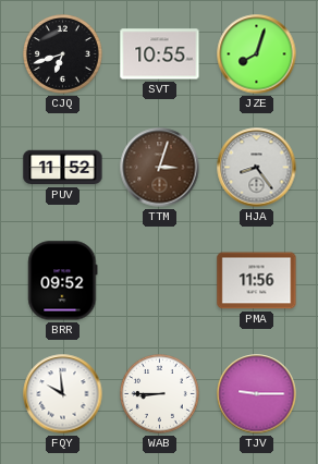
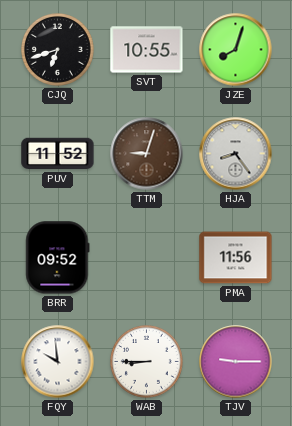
TTM: 3:03 -> 9:03 (147, 154)
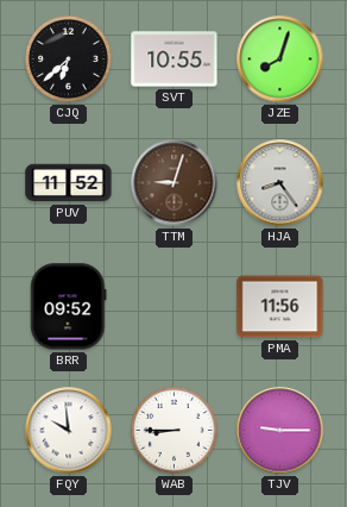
CJQ: 6:42 -> 6:38 (69, 60)
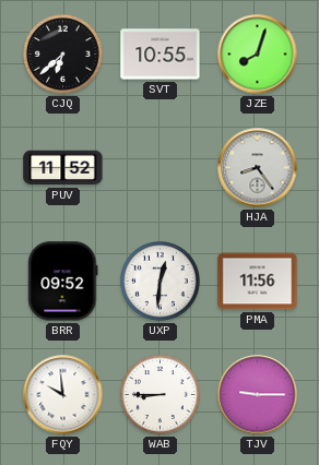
TTM: 9:03 -> none (175, 183)
UXP: none -> 12:31 (161, 282)
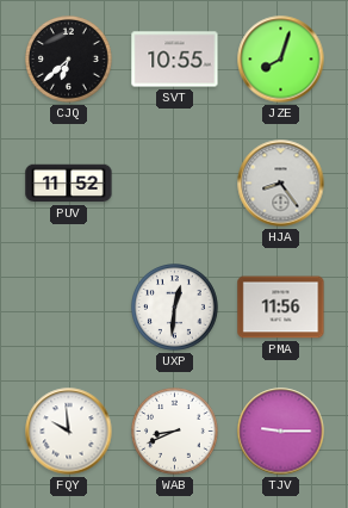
BRR: 09:52 -> none (63, 282)
WAB: 8:45 -> 8:41 (175, 432)
